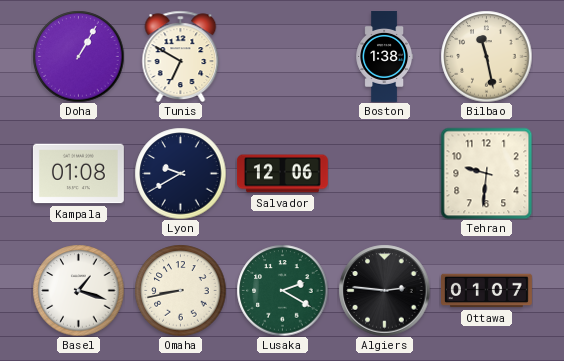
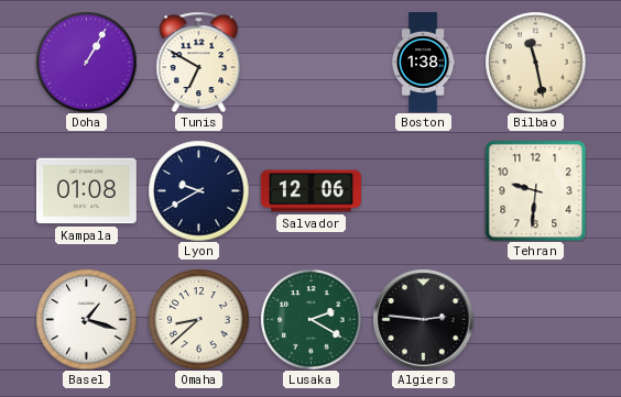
Omaha: 8:43 -> 8:38 (198, 319)
Ottawa: 01:07 -> none (487, 291)
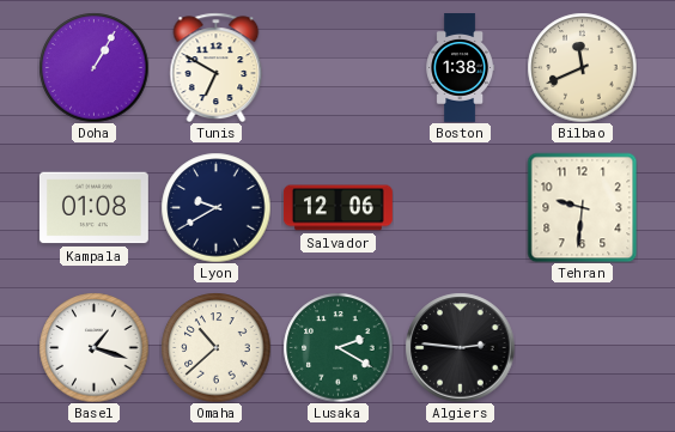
Bilbao: 11:28 -> 11:41 (582, 67)
Omaha: 8:38 -> 10:38 (215, 347)
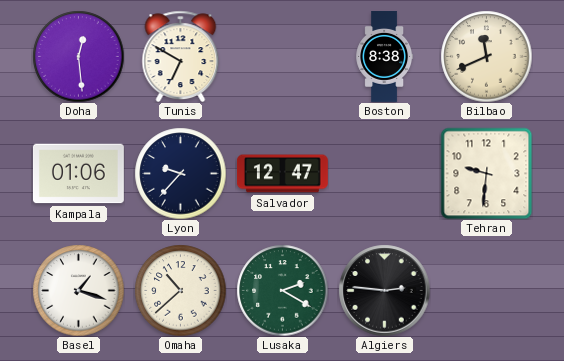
Doha: 1:05 -> 12:29 (78, 56)
Boston: 1:38 -> 8:38 (385, 57)
Kampala: 01:08 -> 01:06 (78, 174)
Lyon: 9:40 -> 9:37 (180, 173)
Salvador: 12:06 -> 12:47 (282, 174)
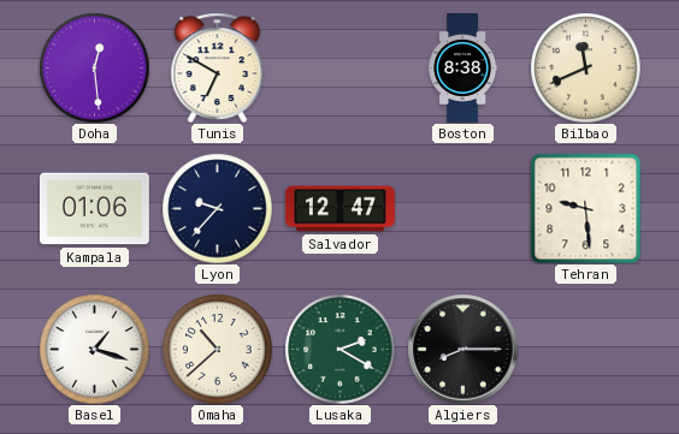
Tehran: 9:31 -> 9:29 (585, 208)
Algiers: 2:46 -> 8:15 (462, 349)
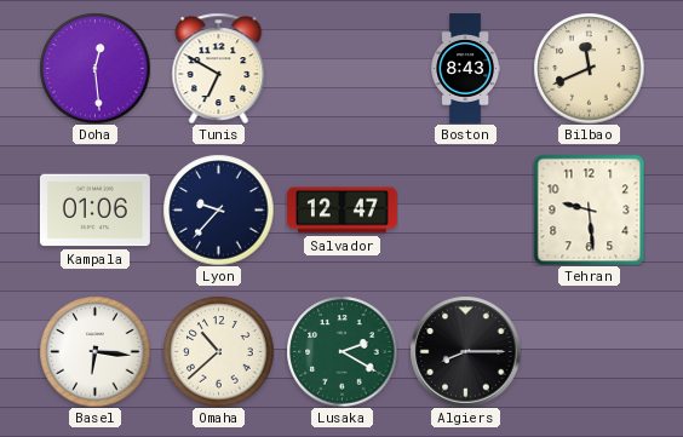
Boston: 8:38 -> 8:43 (466, 69)
Basel: 1:18 -> 6:16 (94, 351)
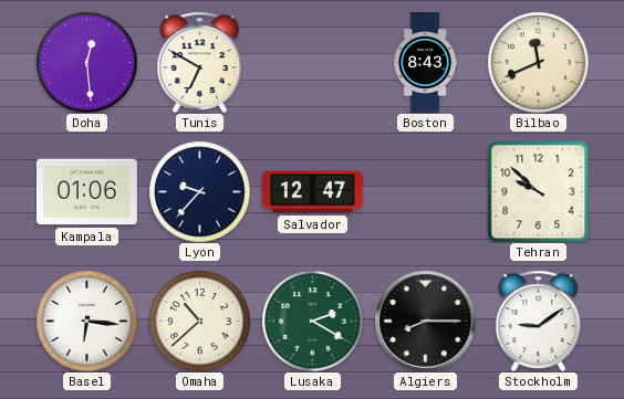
Tehran: 9:29 -> 9:52 (538, 191)
Stockholm: none -> 9:09 (539, 321)
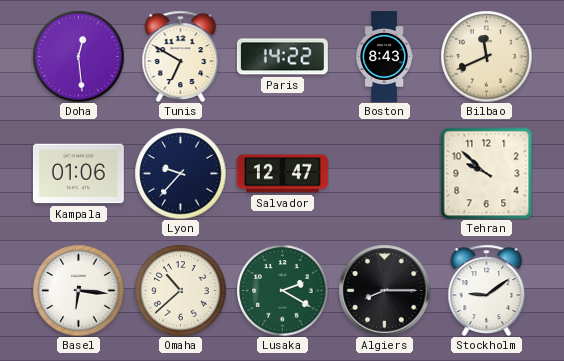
Paris: none -> 14:22 (282, 57)
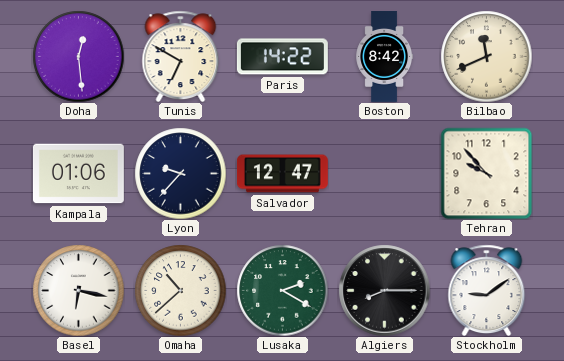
Boston: 8:43 -> 8:42 (385, 57)
Tehran: 9:52 -> 9:53 (486, 173)
Basel: 6:16 -> 6:17 (78, 290)
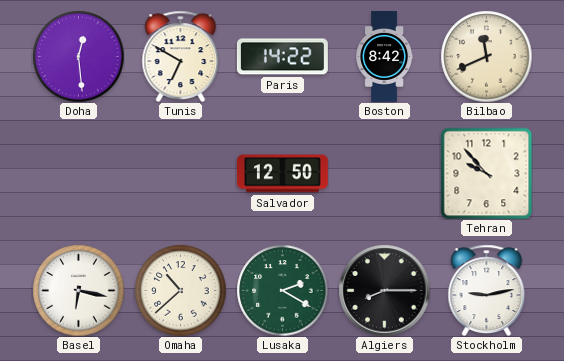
Kampala: 01:06 -> none (78, 174)
Lyon: 9:37 -> none (180, 173)
Salvador: 12:47 -> 12:50 (282, 174)
Stockholm: 9:09 -> 9:13 (487, 290)
